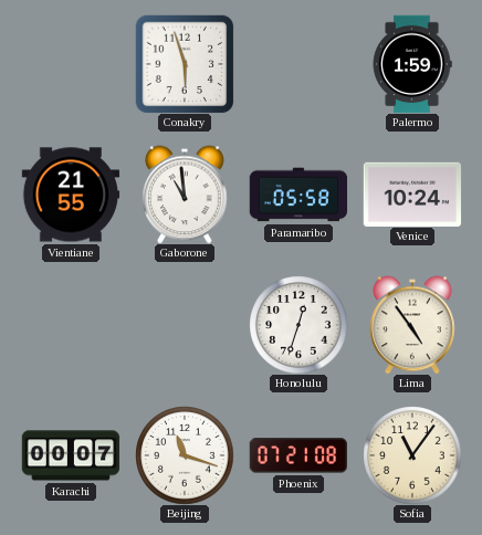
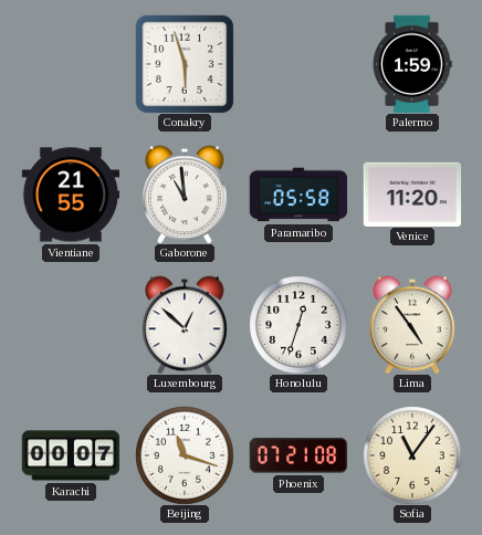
Venice: 10:24 -> 11:20 (412, 193)
Luxembourg: none -> 12:52 (185, 325)
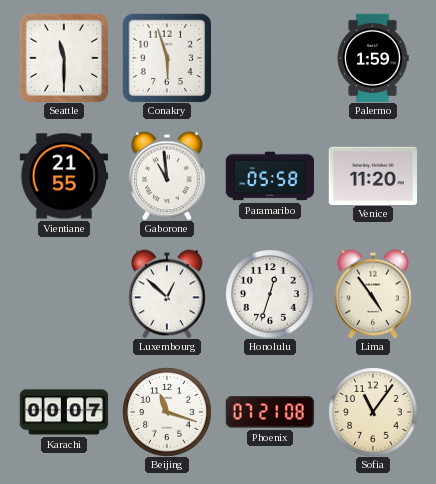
Seattle: none -> 11:30 (64, 58)
